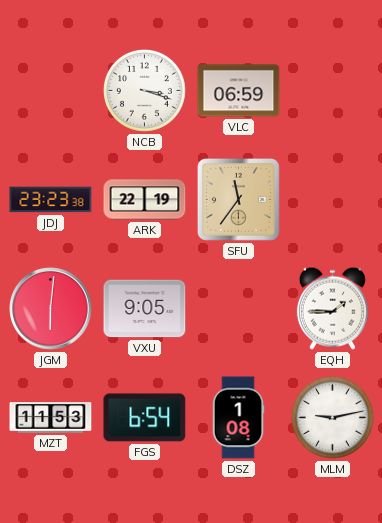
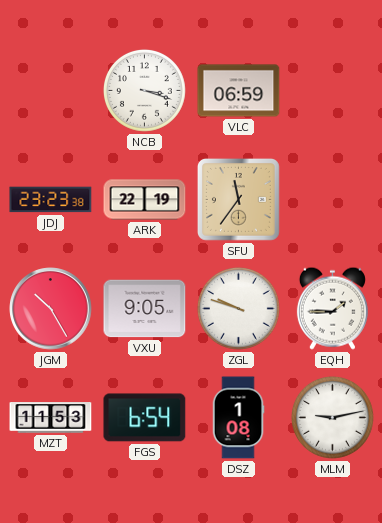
JGM: 6:01 -> 10:25 (51, 309)
ZGL: none -> 9:48 (238, 308)
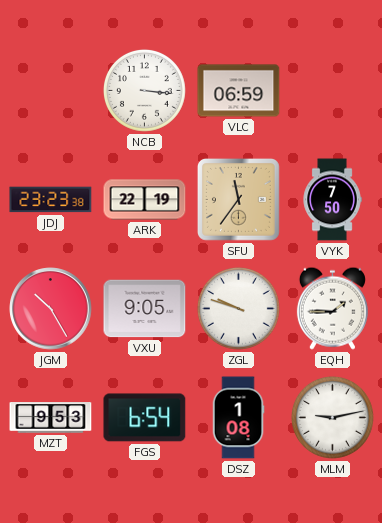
NCB: 3:18 -> 3:16 (144, 90)
VYK: none -> 7:50 (332, 200)
MZT: 11:53 -> 9:53 (51, 418)
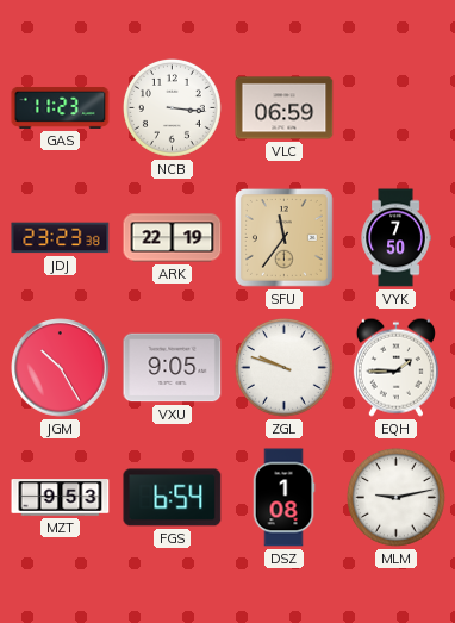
GAS: none -> 11:23 (61, 107)
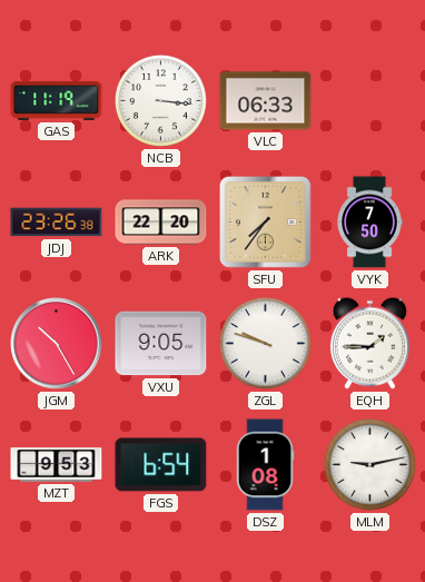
GAS: 11:23 -> 11:19 (57, 100)
VLC: 06:59 -> 06:33 (266, 101)
JDJ: 23:23 -> 23:26 (57, 223)
ARK: 22:19 -> 22:20 (161, 223)
SFU: 11:36 -> 7:36 (265, 221)
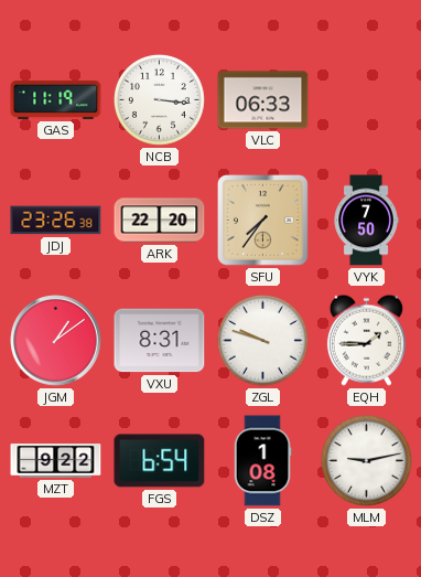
JGM: 10:25 -> 1:09 (56, 341)
VXU: 9:05 -> 8:31 (160, 341)
MZT: 9:53 -> 9:22 (56, 461)
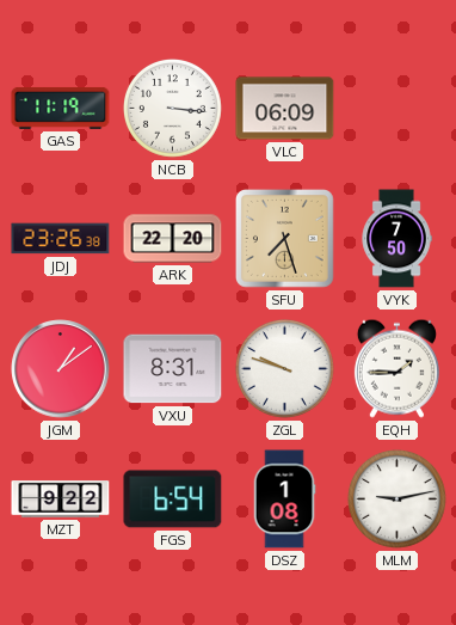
VLC: 06:33 -> 06:09 (285, 109)
SFU: 7:36 -> 7:27 (284, 238)
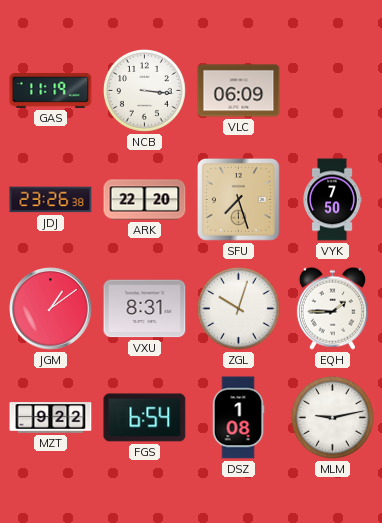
ZGL: 9:48 -> 10:03 (238, 308)
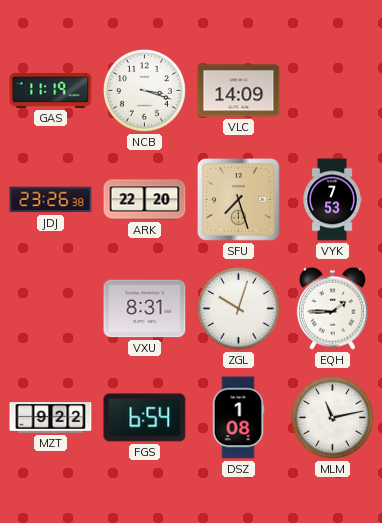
NCB: 3:16 -> 3:18 (144, 90)
VLC: 06:09 -> 14:09 (239, 91)
VYK: 7:50 -> 7:53 (332, 200)
JGM: 1:09 -> none (51, 309)
MLM: 9:13 -> 11:13 (332, 417)
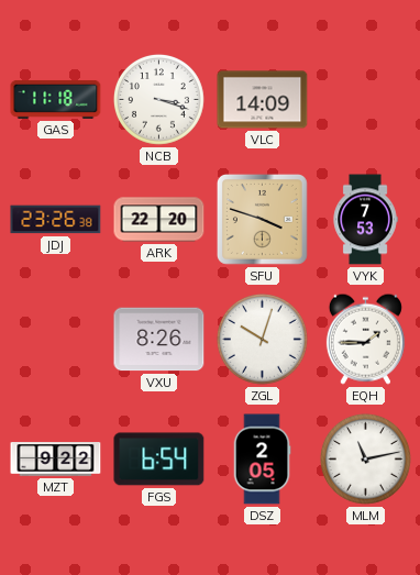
GAS: 11:19 -> 11:18 (56, 99)
SFU: 7:27 -> 3:48 (262, 219)
VXU: 8:31 -> 8:26 (159, 340)
DSZ: 1:08 -> 2:05 (262, 460)
